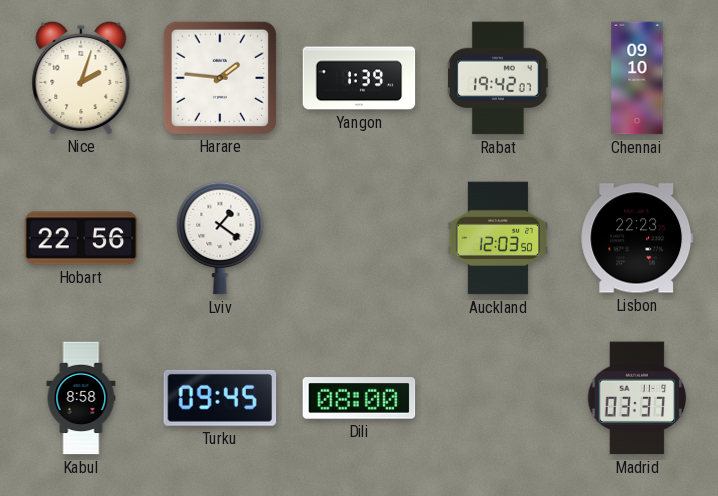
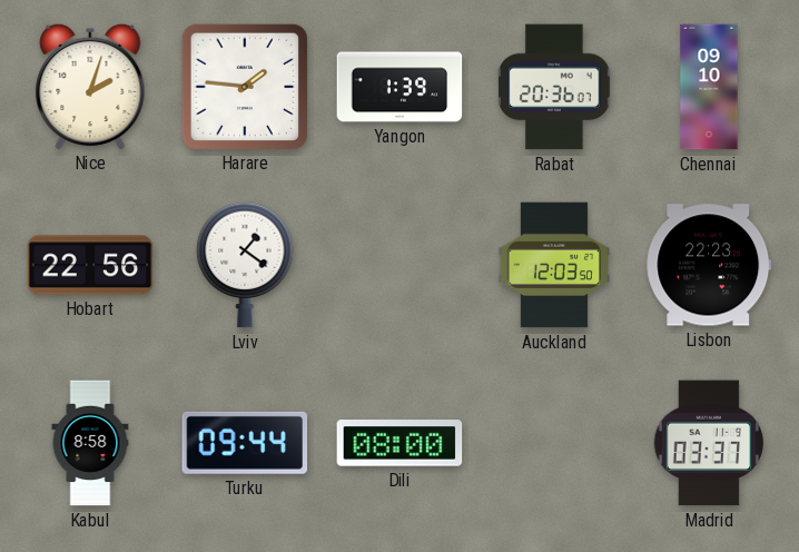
Rabat: 19:42 -> 20:36 (554, 87)
Turku: 09:45 -> 09:44 (245, 443)
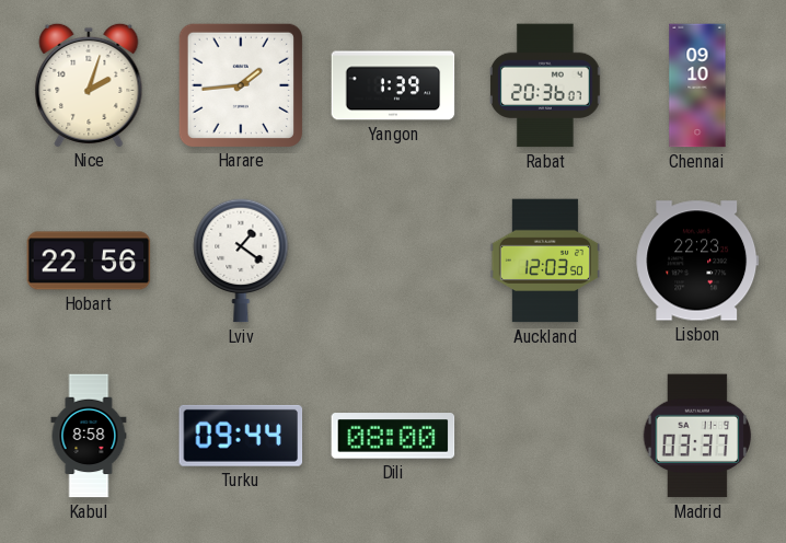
Harare: 1:46 -> 1:44 (240, 84)
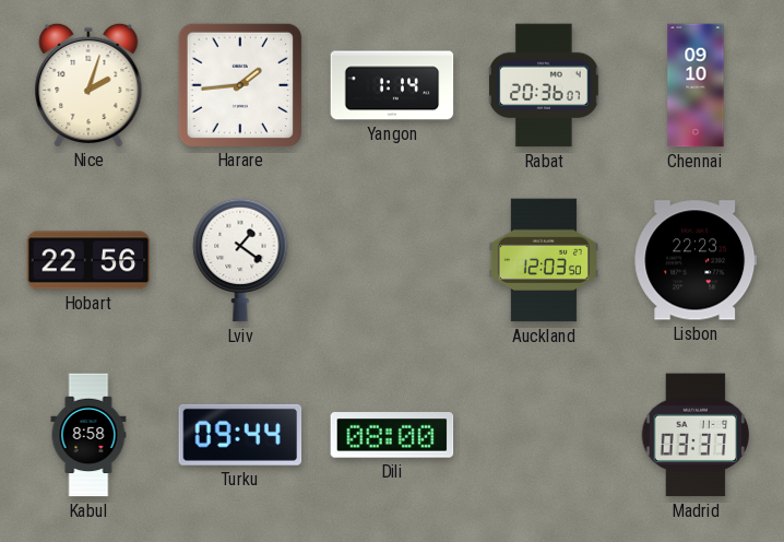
Yangon: 1:39 -> 1:14 (392, 85)
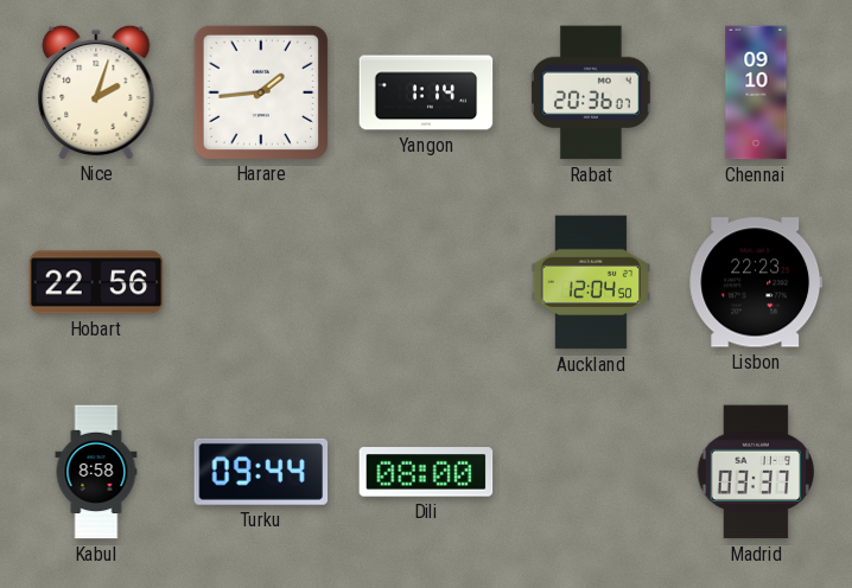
Lviv: 1:21 -> none (240, 260)
Auckland: 12:03 -> 12:04 (591, 282)
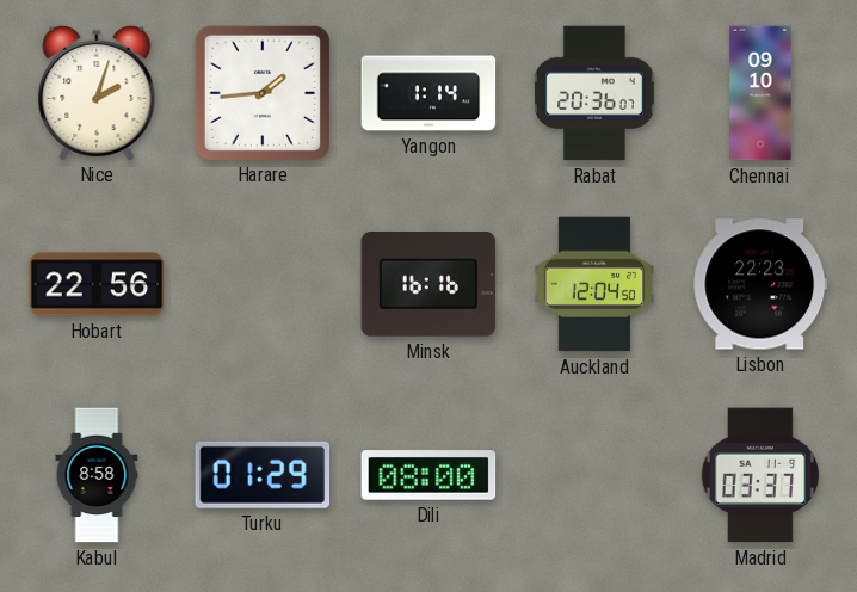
Minsk: none -> 16:16 (428, 285)
Turku: 09:44 -> 01:29 (263, 475)
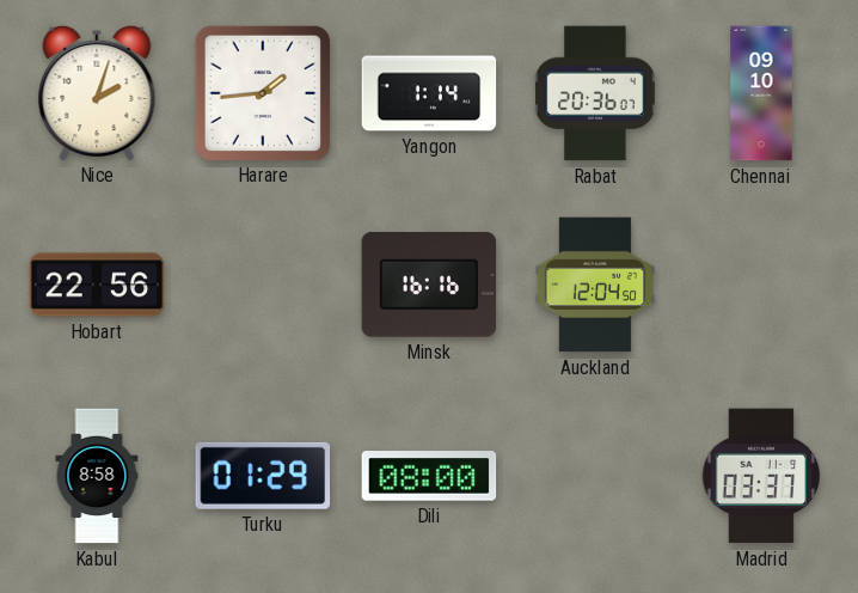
Lisbon: 22:23 -> none (760, 284)
